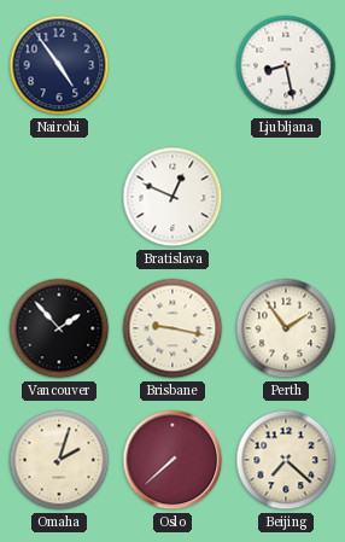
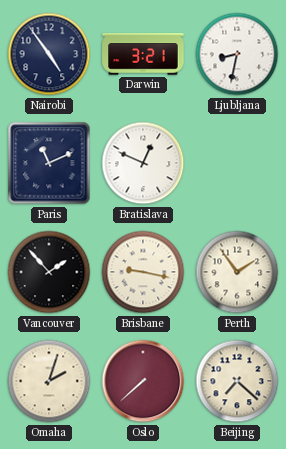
Darwin: none -> 3:21 (143, 54)
Ljubljana: 8:28 -> 8:32 (237, 54)
Paris: none -> 11:11 (49, 163)
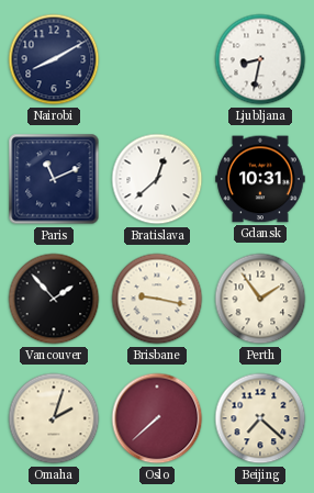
Nairobi: 4:54 -> 8:10 (54, 59)
Darwin: 3:21 -> none (143, 54)
Bratislava: 12:49 -> 12:38 (157, 179)
Gdansk: none -> 10:31 (260, 179)
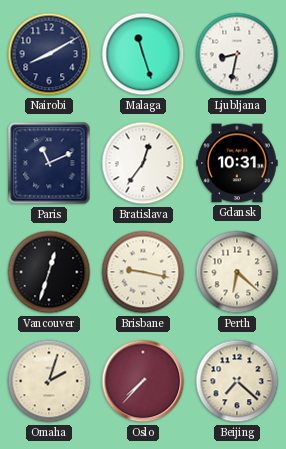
Malaga: none -> 11:27 (143, 54)
Bratislava: 12:38 -> 12:36 (143, 163)
Vancouver: 1:53 -> 12:33 (49, 272)
Perth: 1:54 -> 6:22 (237, 272)
Oslo: 7:38 -> 7:37 (143, 381)
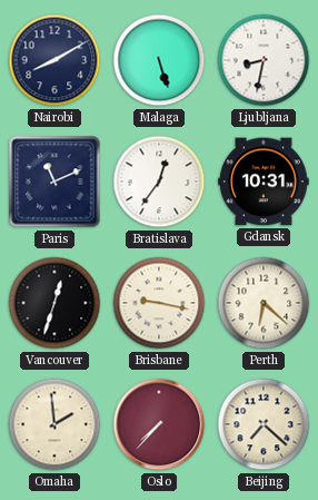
Malaga: 11:27 -> 5:27 (159, 60)
Omaha: 2:03 -> 1:59 (54, 424)
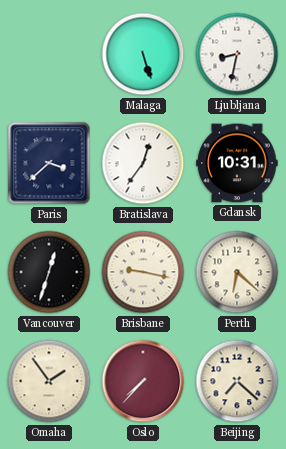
Nairobi: 8:10 -> none (54, 60)
Paris: 11:11 -> 3:38 (49, 163)
Omaha: 1:59 -> 1:54 (49, 381)
